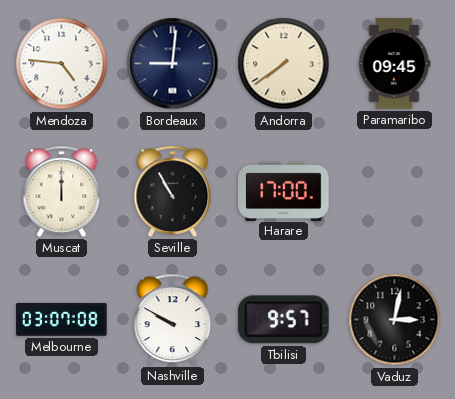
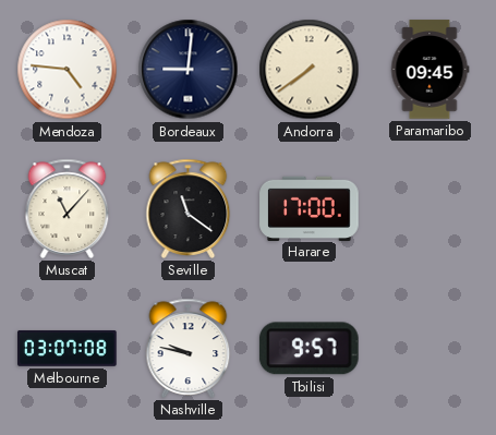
Muscat: 12:00 -> 11:07 (68, 208)
Seville: 10:55 -> 11:21 (189, 208)
Nashville: 9:50 -> 9:47 (189, 348)
Vaduz: 3:02 -> none (395, 320)
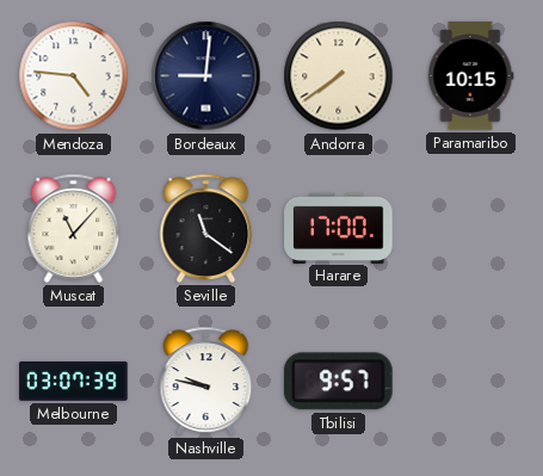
Paramaribo: 09:45 -> 10:15 (470, 76)
Melbourne: 03:07:08 -> 03:07:39 (74, 381)
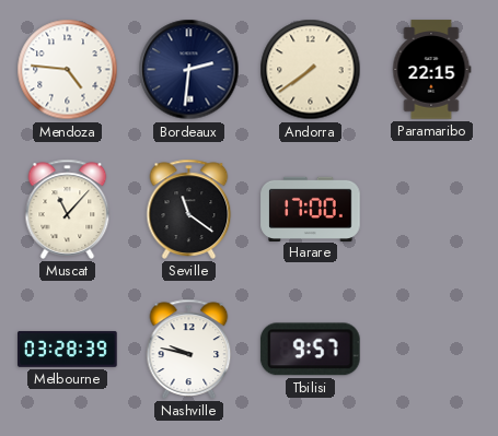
Bordeaux: 9:01 -> 2:31 (189, 70)
Paramaribo: 10:15 -> 22:15 (431, 70)
Melbourne: 03:07 -> 03:28 (68, 349)
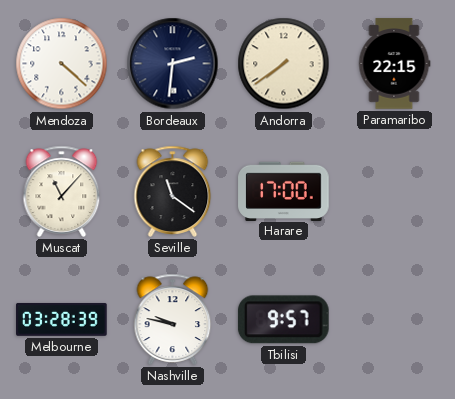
Mendoza: 4:46 -> 4:22 (62, 64)
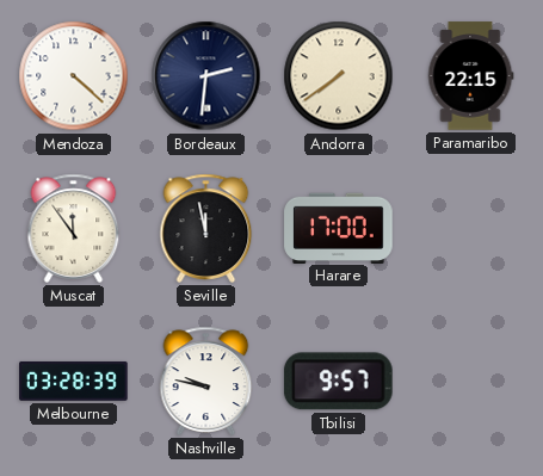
Muscat: 11:07 -> 11:54 (74, 228)
Seville: 11:21 -> 11:58 (206, 228)
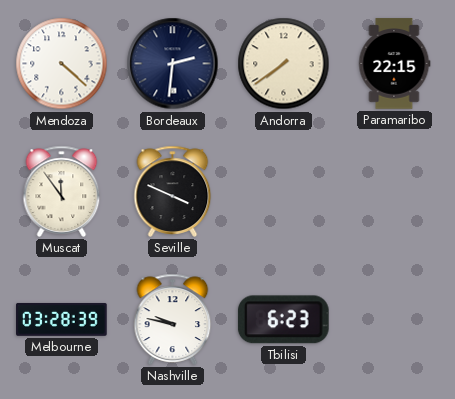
Seville: 11:58 -> 3:49 (173, 191)
Harare: 17:00 -> none (339, 228)
Tbilisi: 9:57 -> 6:23 (283, 320)
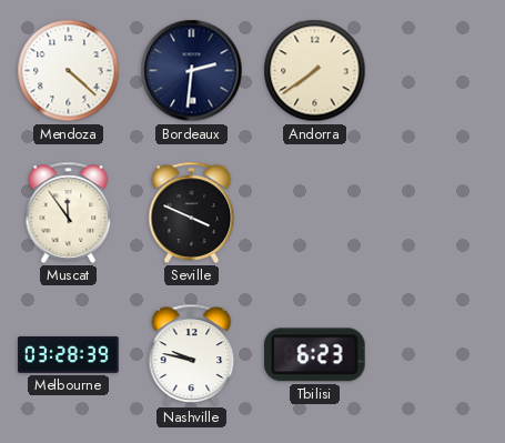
Paramaribo: 22:15 -> none (394, 64)
